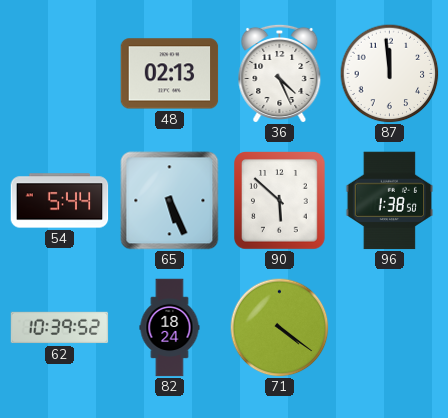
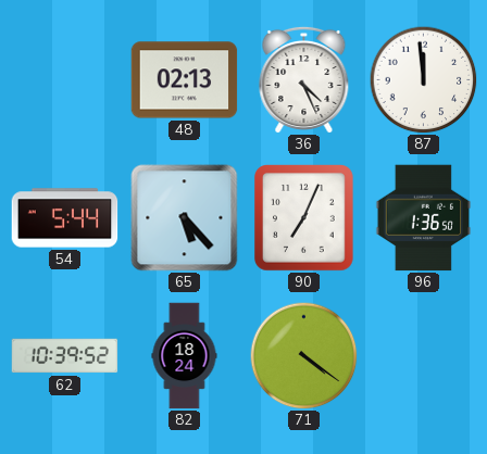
65: 5:26 -> 5:23 (185, 218)
90: 5:52 -> 7:04 (304, 218)
96: 1:38 -> 1:36 (424, 218)
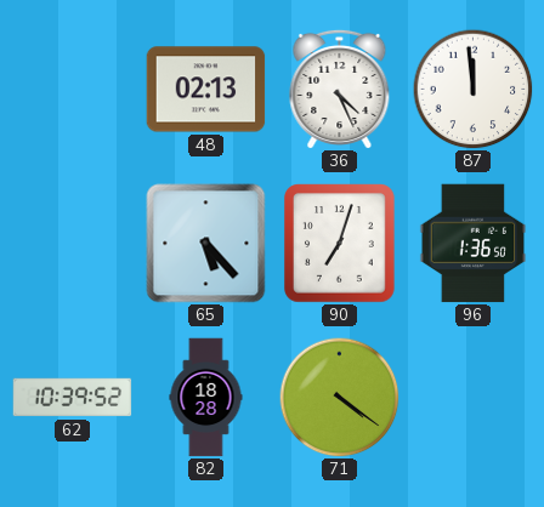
54: 5:44 -> none (65, 218)
90: 7:04 -> 7:03 (340, 244)
82: 18:24 -> 18:28 (206, 398)
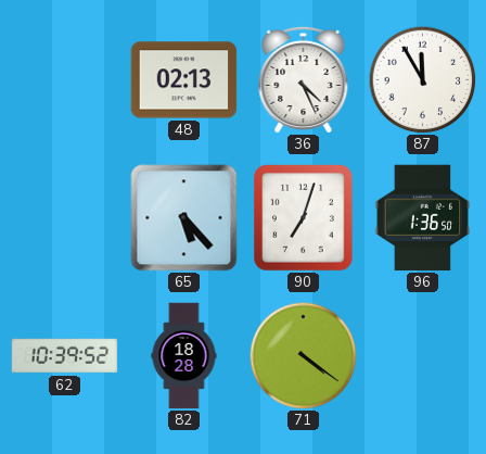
87: 11:59 -> 11:55 (423, 80)
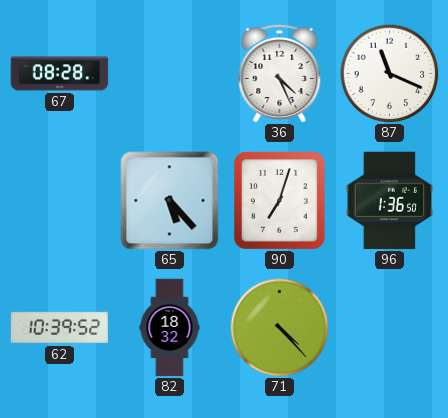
67: none -> 08:28 (60, 74)
48: 02:13 -> none (184, 80)
87: 11:55 -> 11:19 (390, 74)
82: 18:28 -> 18:32 (170, 328)
71: 4:21 -> 4:23 (280, 328)
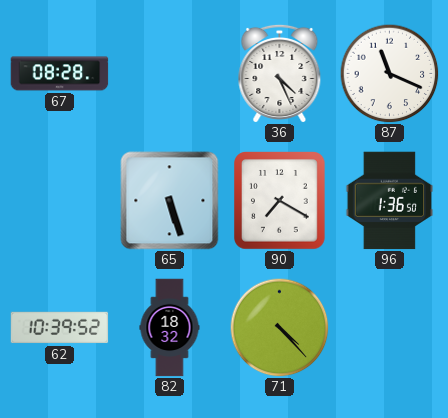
65: 5:23 -> 5:27 (170, 201)
90: 7:03 -> 7:20 (280, 201)
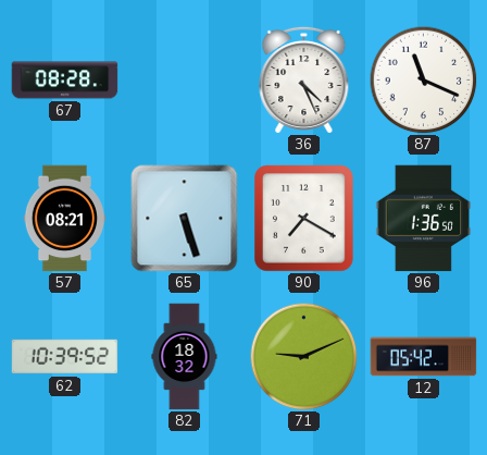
57: none -> 08:21 (64, 219)
71: 4:23 -> 9:11 (304, 357)
12: none -> 05:42 (424, 357)
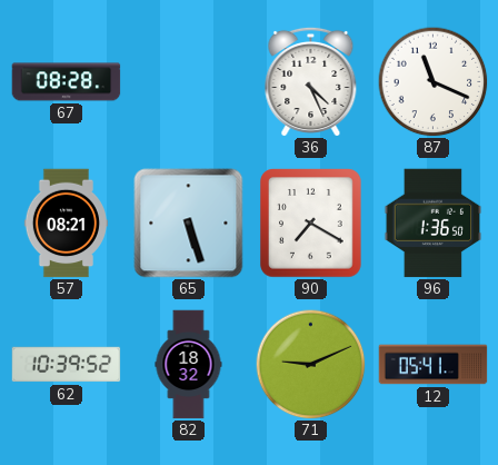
12: 05:42 -> 05:41 (434, 365)
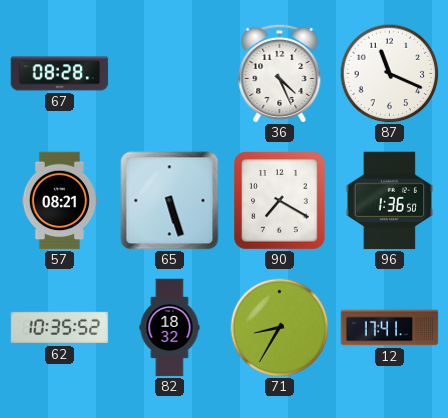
62: 10:39 -> 10:35 (60, 328)
71: 9:11 -> 8:35 (280, 328)
12: 05:41 -> 17:41 (390, 328)
